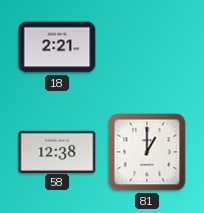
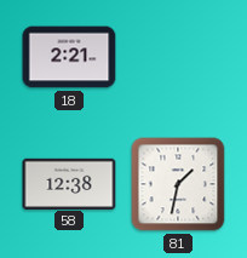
81: 1:00 -> 1:32 (178, 184)
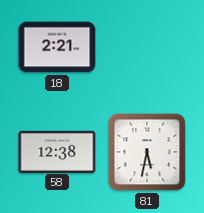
81: 1:32 -> 5:32 (147, 152)
